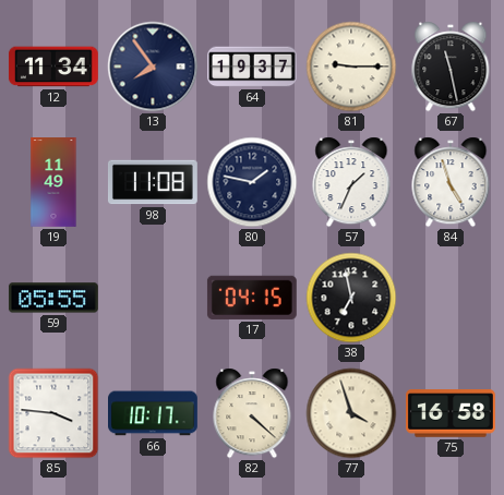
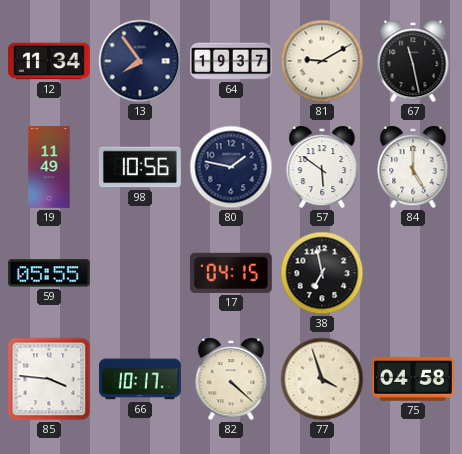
81: 9:15 -> 9:10 (322, 61)
98: 11:08 -> 10:56 (140, 167)
57: 1:34 -> 5:51 (322, 167)
84: 4:57 -> 5:00 (413, 167)
75: 16:58 -> 04:58 (414, 379)
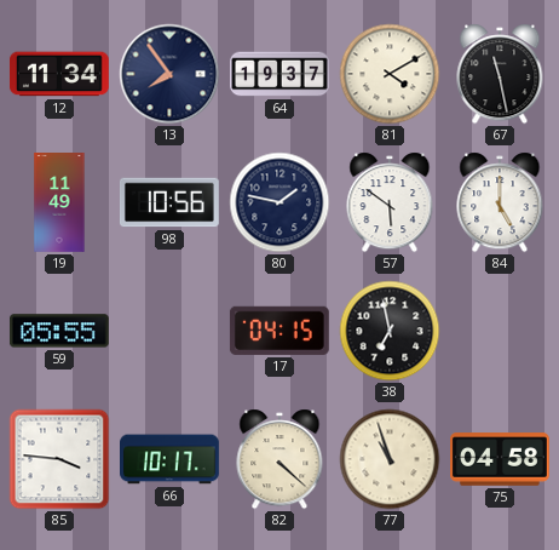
81: 9:10 -> 4:10 (390, 74)
77: 3:57 -> 10:57 (390, 459)
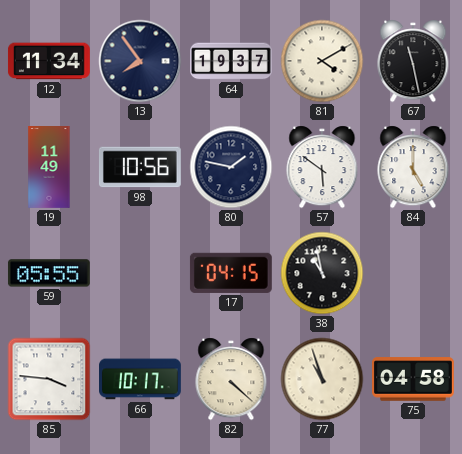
38: 6:58 -> 10:58 (322, 273)
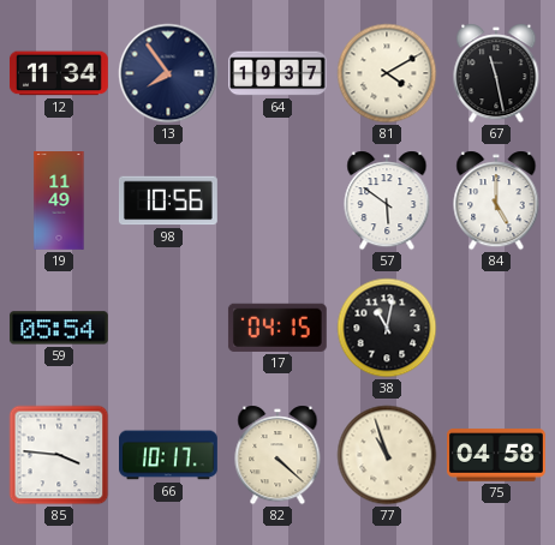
80: 1:47 -> none (231, 167)
59: 05:55 -> 05:54 (59, 328)
38: 10:58 -> 11:02 (387, 328)
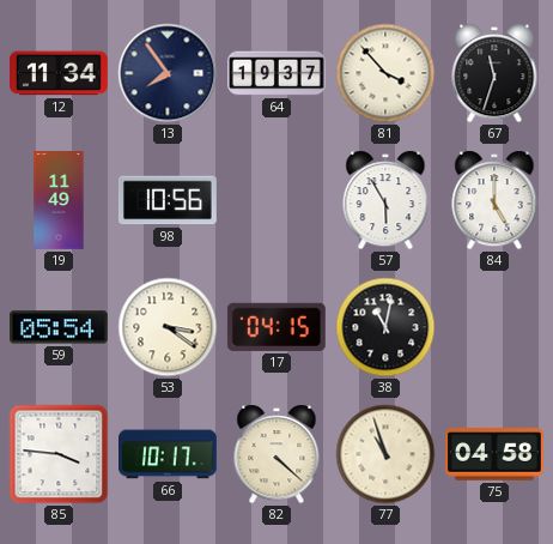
81: 4:10 -> 3:53 (385, 73)
67: 11:28 -> 11:33 (494, 73)
57: 5:51 -> 5:55 (385, 200)
53: none -> 3:21 (168, 327)
